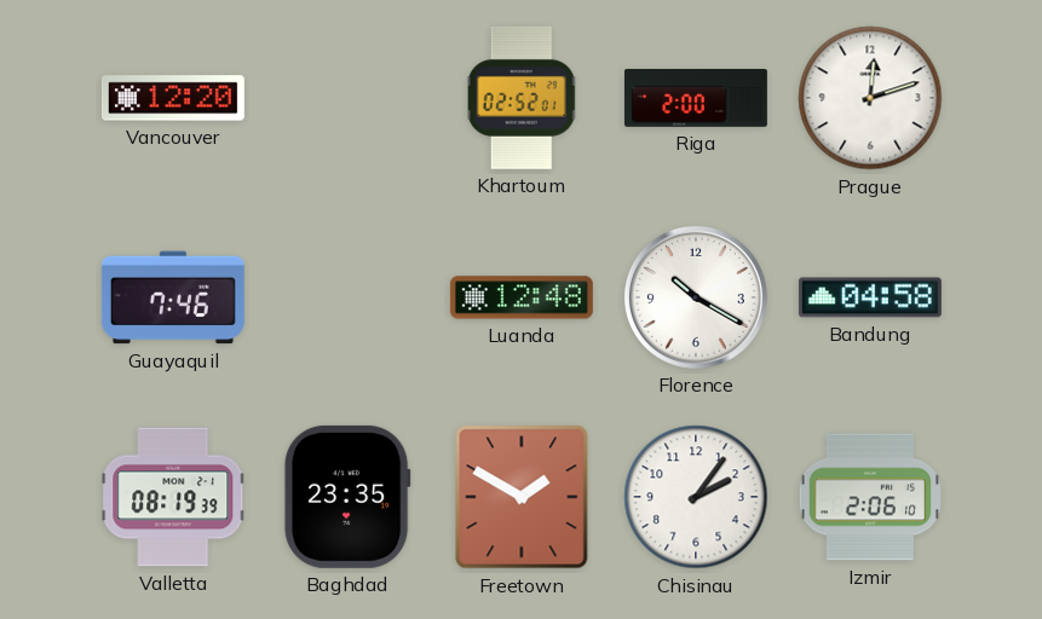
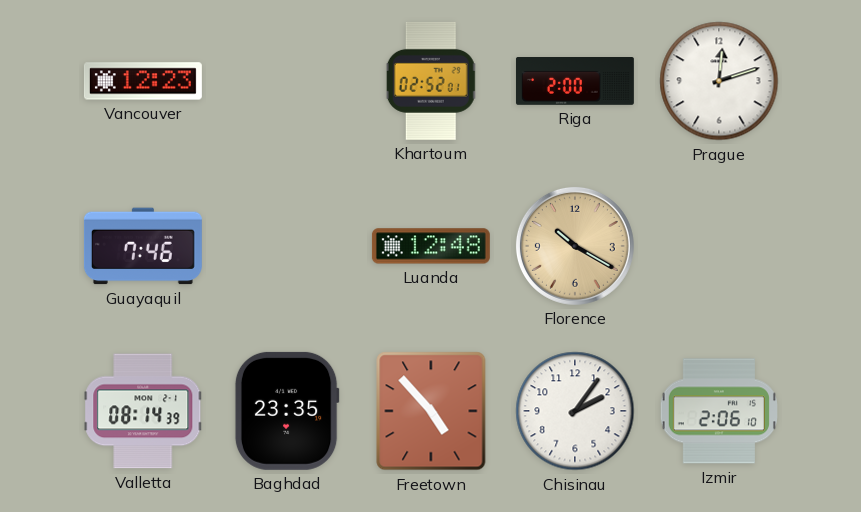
Vancouver: 12:20 -> 12:23 (143, 81)
Florence dial: white -> champagne (575, 246)
Bandung: 04:58 -> none (870, 297)
Valletta: 08:19 -> 08:14 (143, 411)
Freetown: 1:50 -> 4:53 (431, 411)
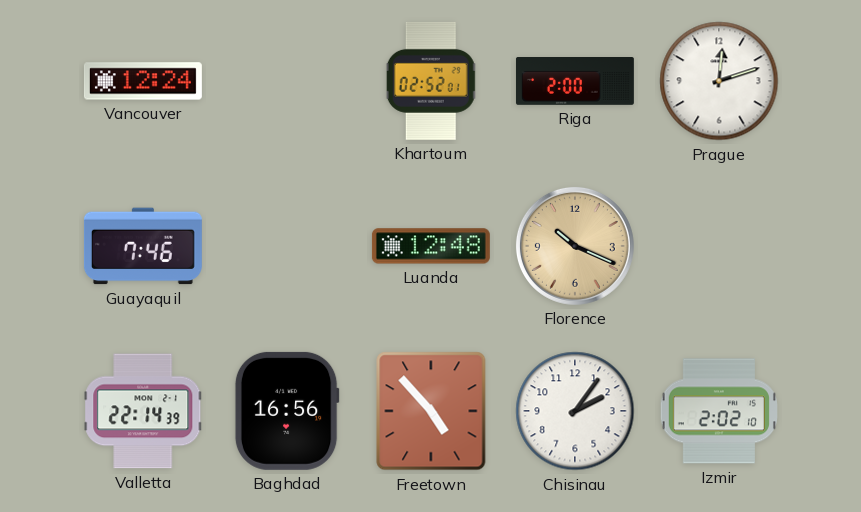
Vancouver: 12:23 -> 12:24 (143, 81)
Florence: 10:20 -> 10:19 (575, 246)
Valletta: 08:14 -> 22:14 (143, 411)
Baghdad: 23:35 -> 16:56 (287, 411)
Izmir: 2:06 -> 2:02 (719, 411)
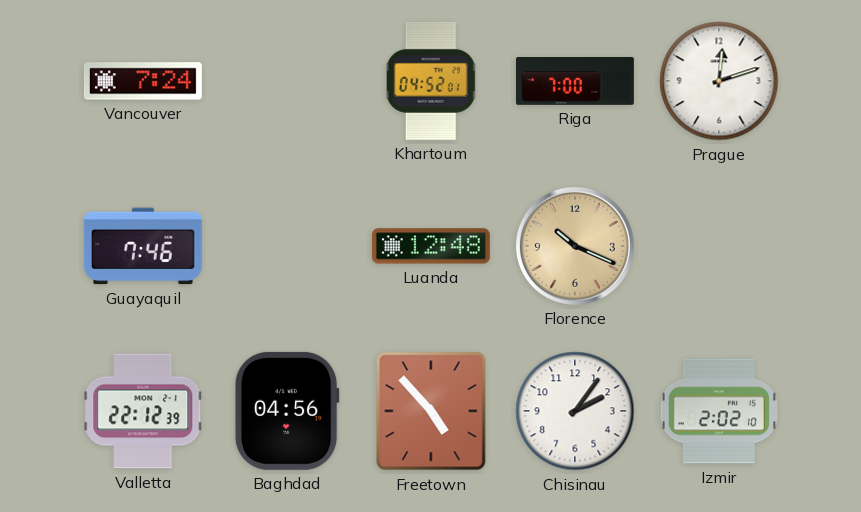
Vancouver: 12:24 -> 7:24 (143, 81)
Khartoum: 02:52 -> 04:52 (431, 81)
Riga: 2:00 -> 7:00 (575, 82)
Valletta: 22:14 -> 22:12 (143, 411)
Baghdad: 16:56 -> 04:56 (287, 411)
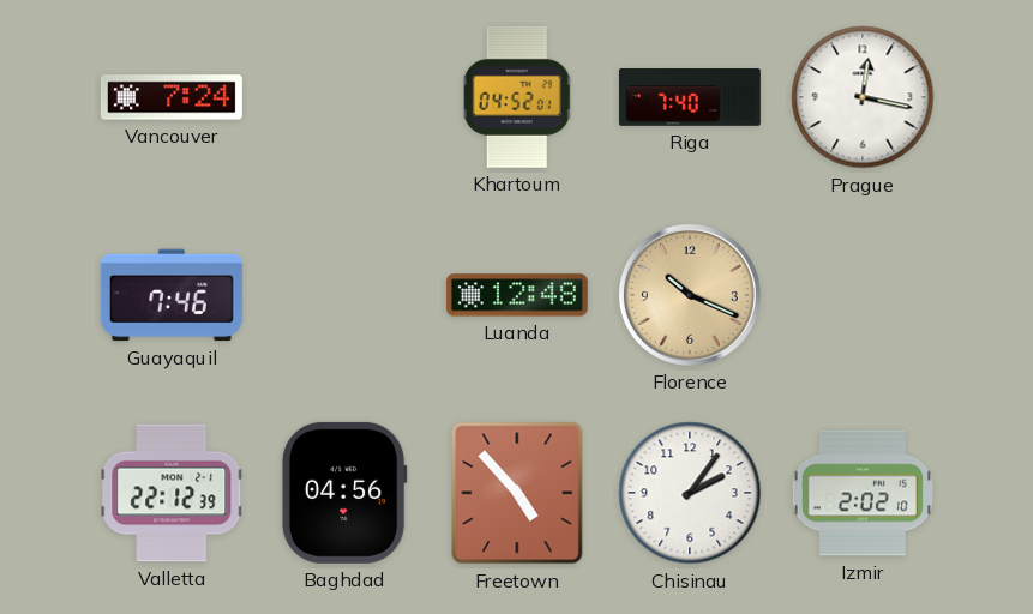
Riga: 7:00 -> 7:40 (690, 98)
Prague: 12:12 -> 12:17 (863, 97)
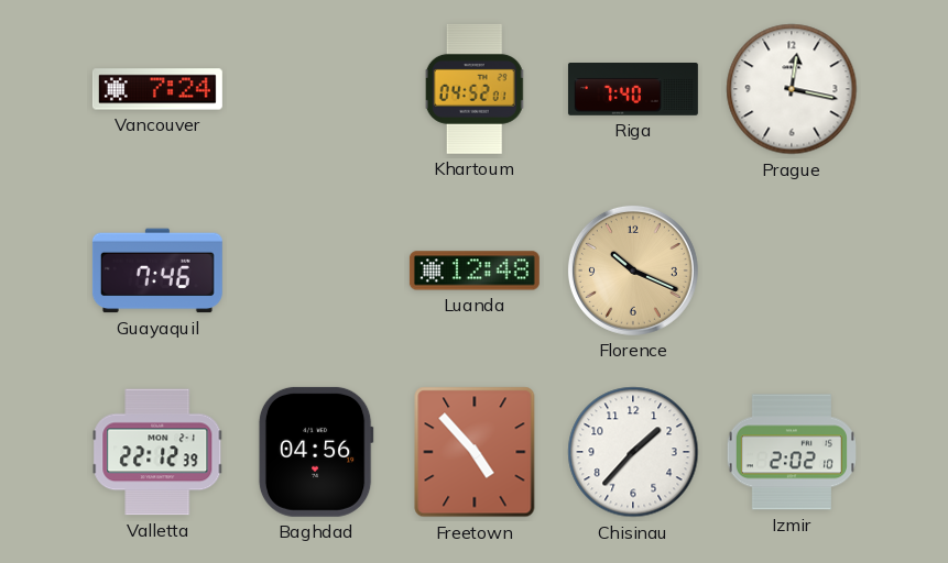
Chisinau: 2:06 -> 1:37 (633, 452)
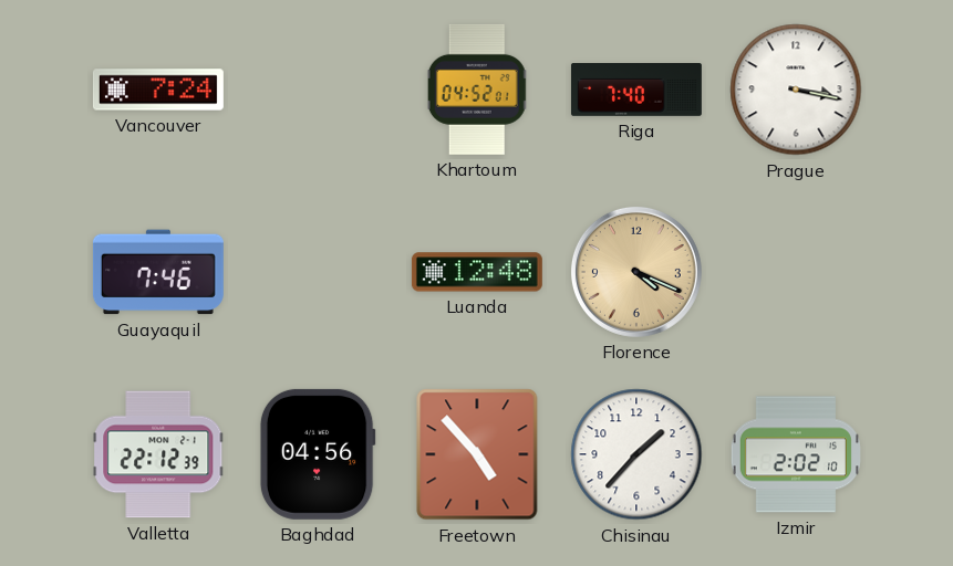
Prague: 12:17 -> 3:17 (796, 90)
Florence: 10:19 -> 4:19 (636, 272)
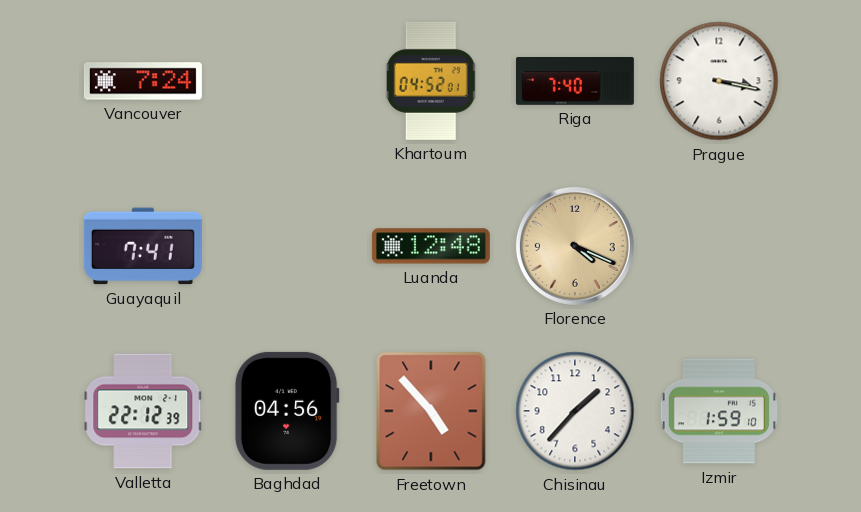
Guayaquil: 7:46 -> 7:41 (143, 246)
Izmir: 2:02 -> 1:59 (719, 411)
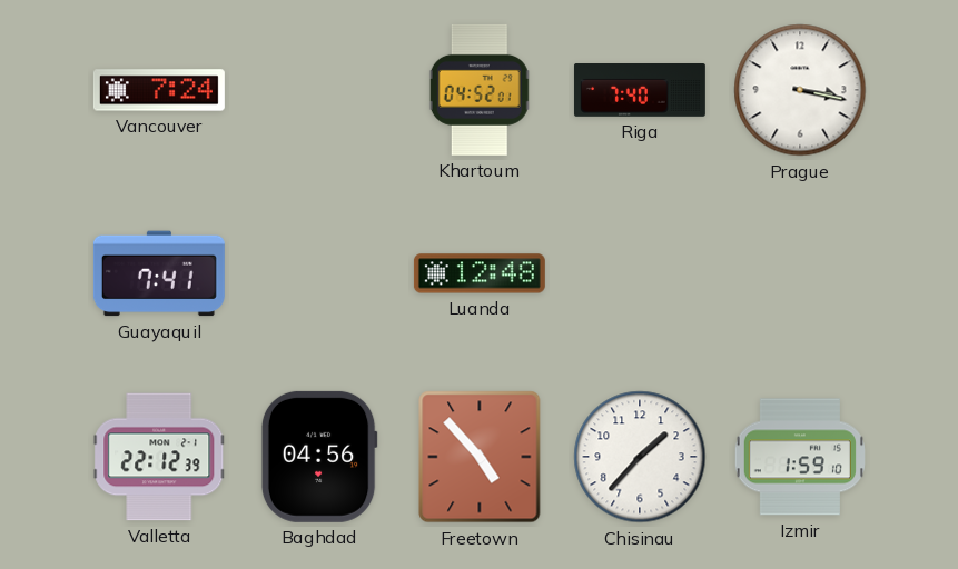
Florence: 4:19 -> none (575, 246)
